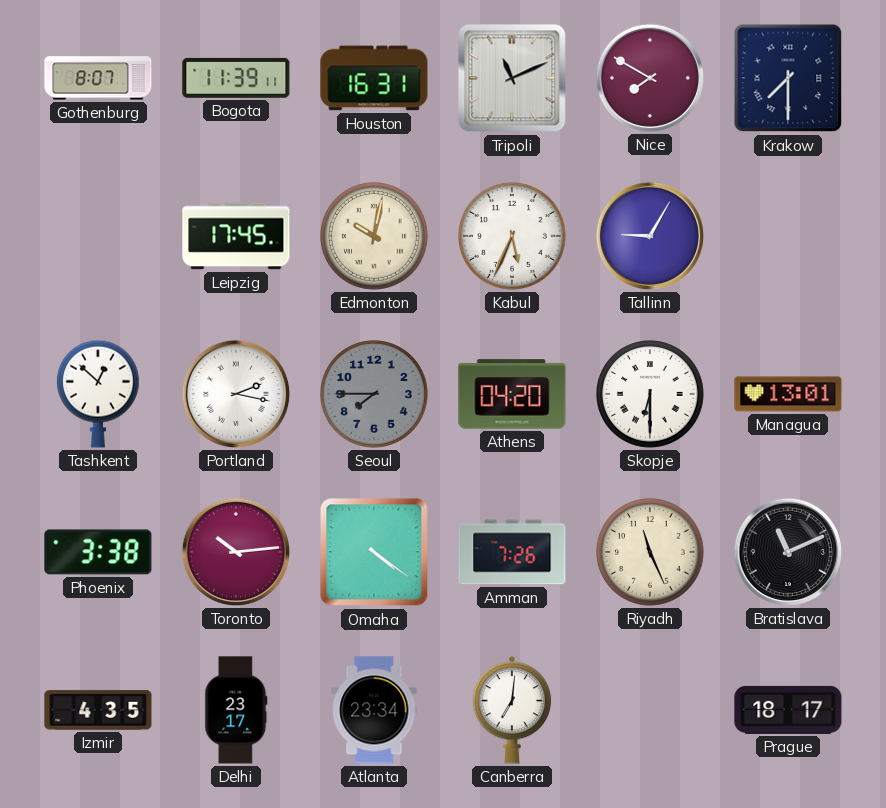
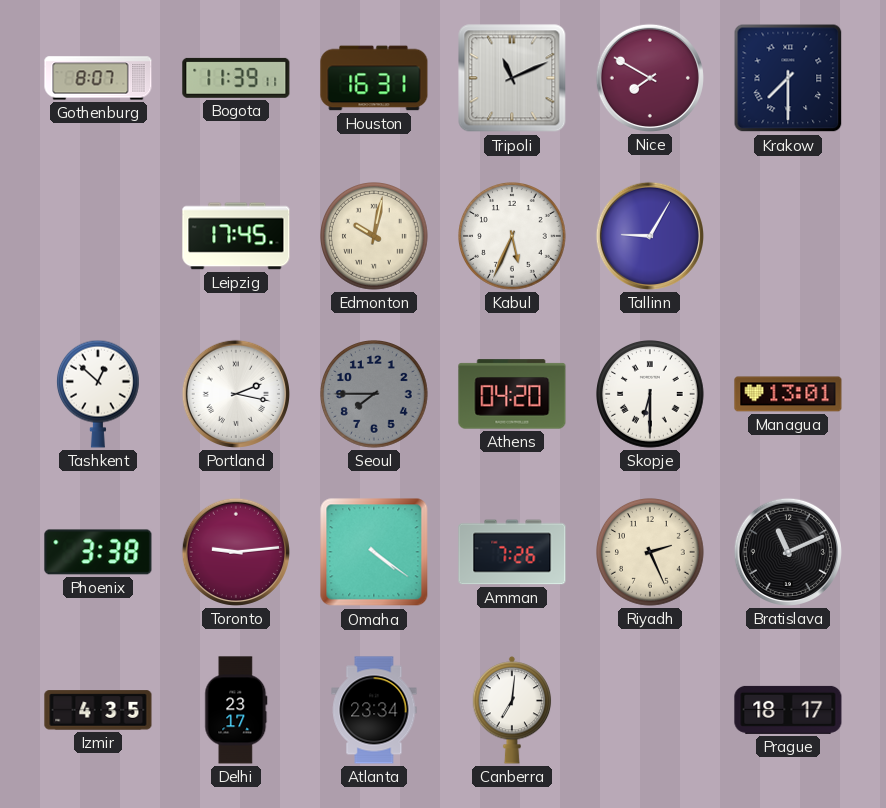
Toronto: 10:14 -> 9:14 (236, 552)
Riyadh: 11:26 -> 2:26 (651, 553)
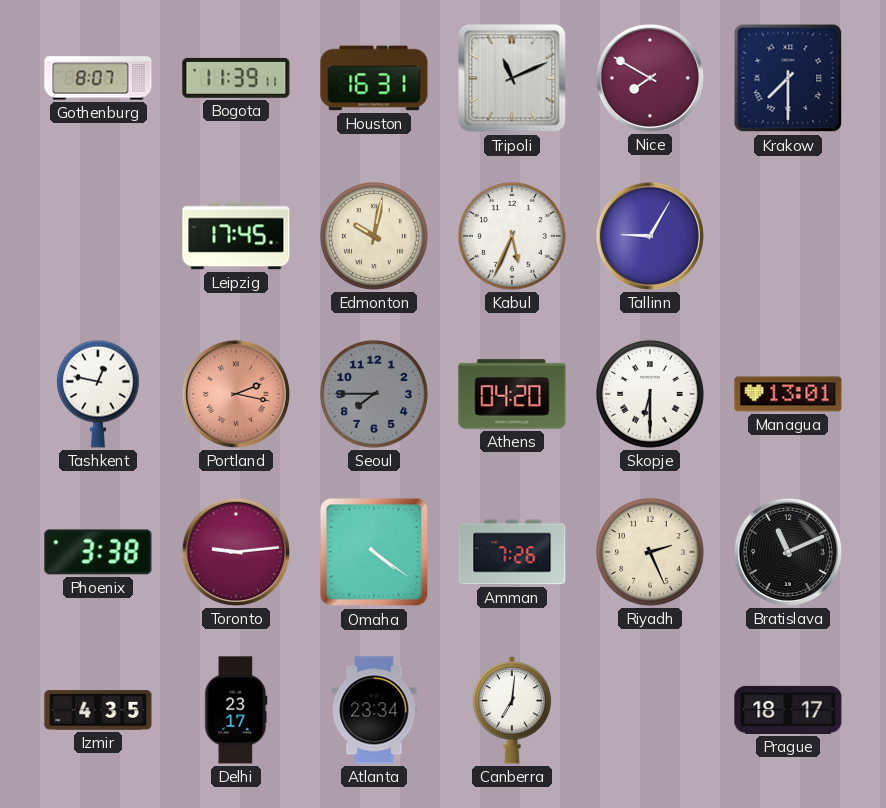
Tashkent: 12:52 -> 12:47 (98, 394)
Portland dial: white -> salmon (236, 394)
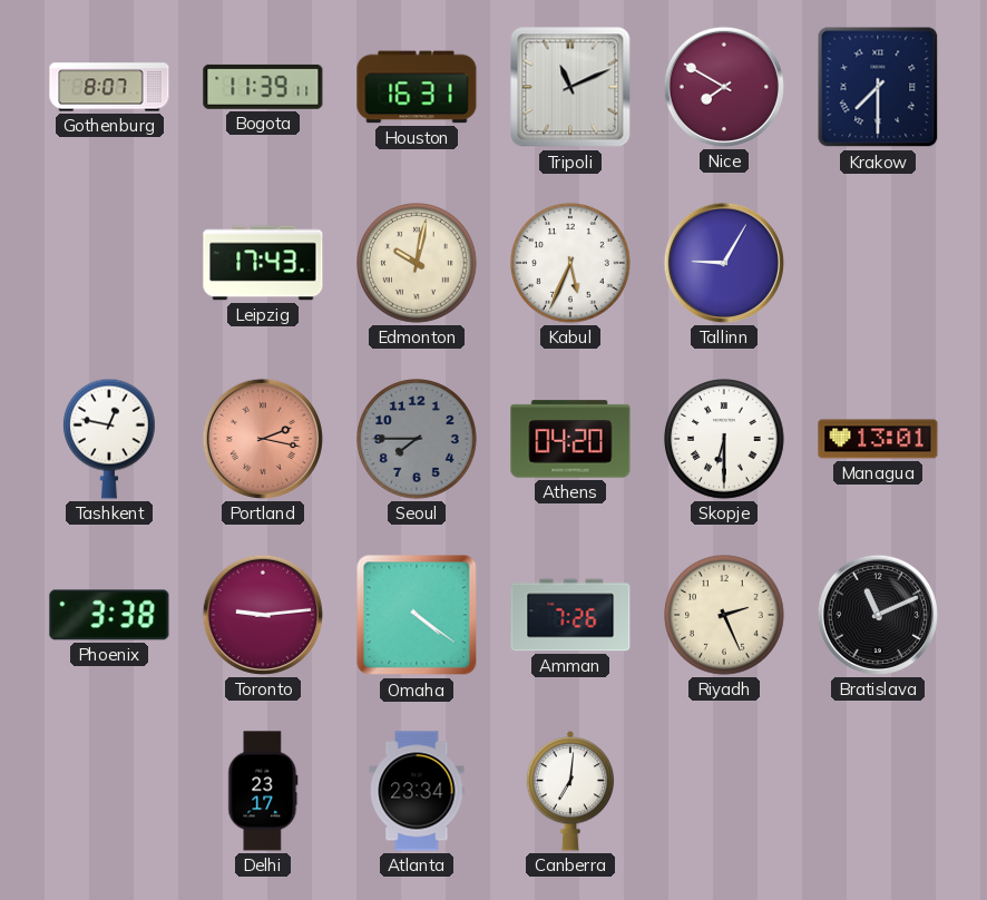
Leipzig: 17:45 -> 17:43 (263, 263)
Izmir: 4:35 -> none (98, 710)
Prague: 18:17 -> none (788, 710)
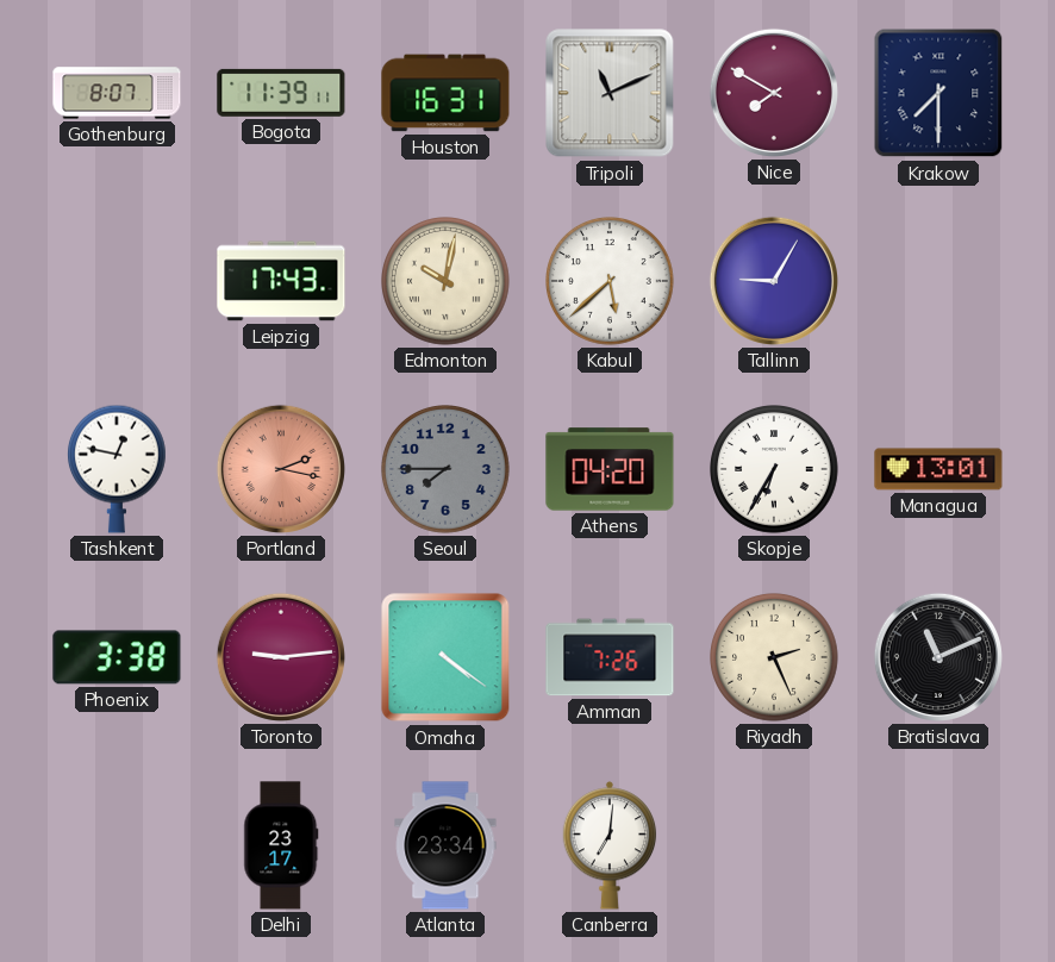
Kabul: 5:34 -> 5:38 (611, 282)
Skopje: 6:30 -> 6:35 (775, 470)
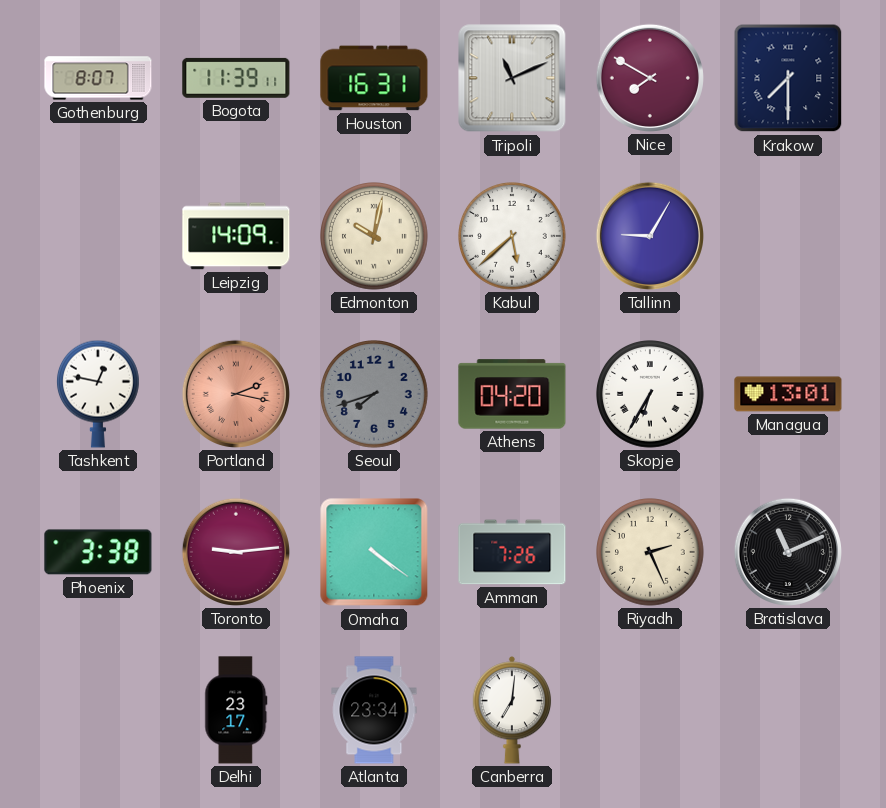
Leipzig: 17:43 -> 14:09 (236, 236)
Seoul: 7:45 -> 7:42 (375, 395)
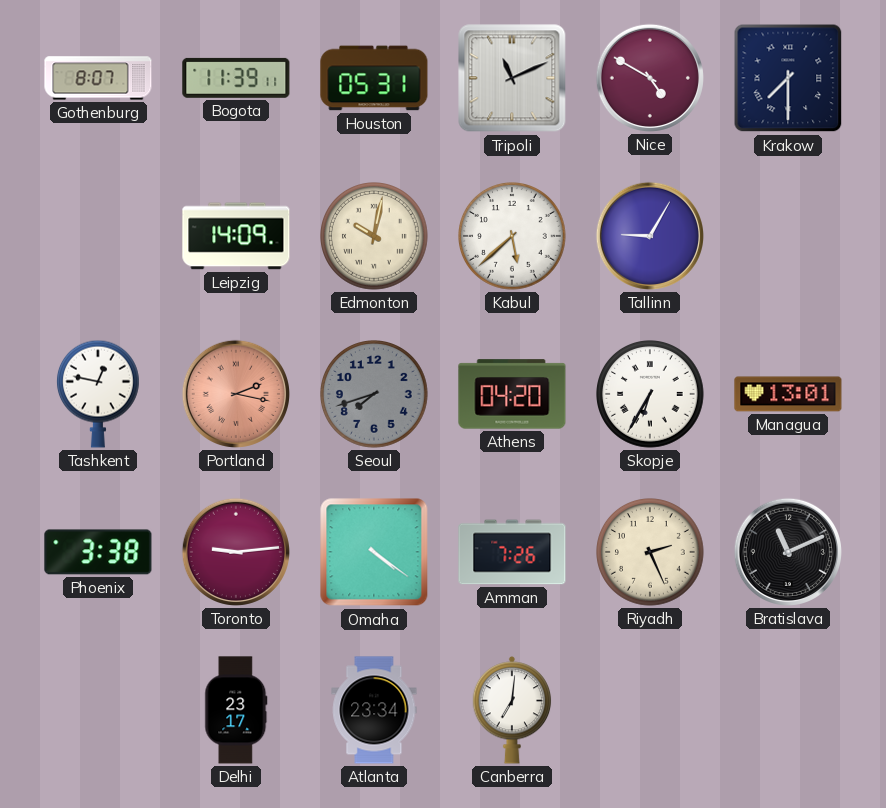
Houston: 16:31 -> 05:31 (374, 78)
Nice: 7:50 -> 4:50 (650, 78)
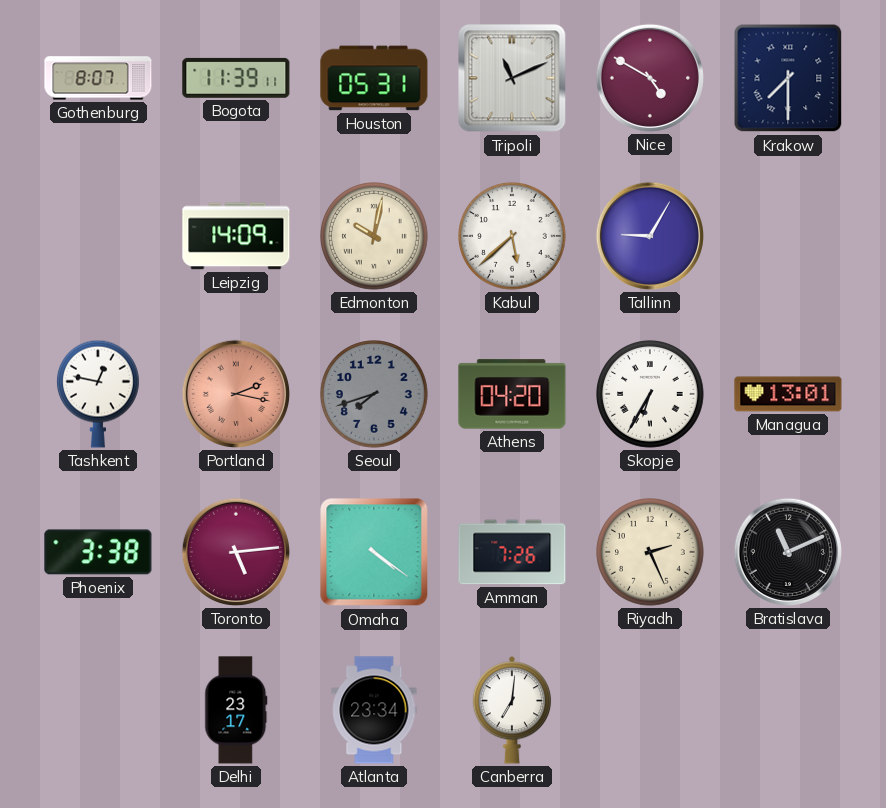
Toronto: 9:14 -> 5:14 (236, 552)
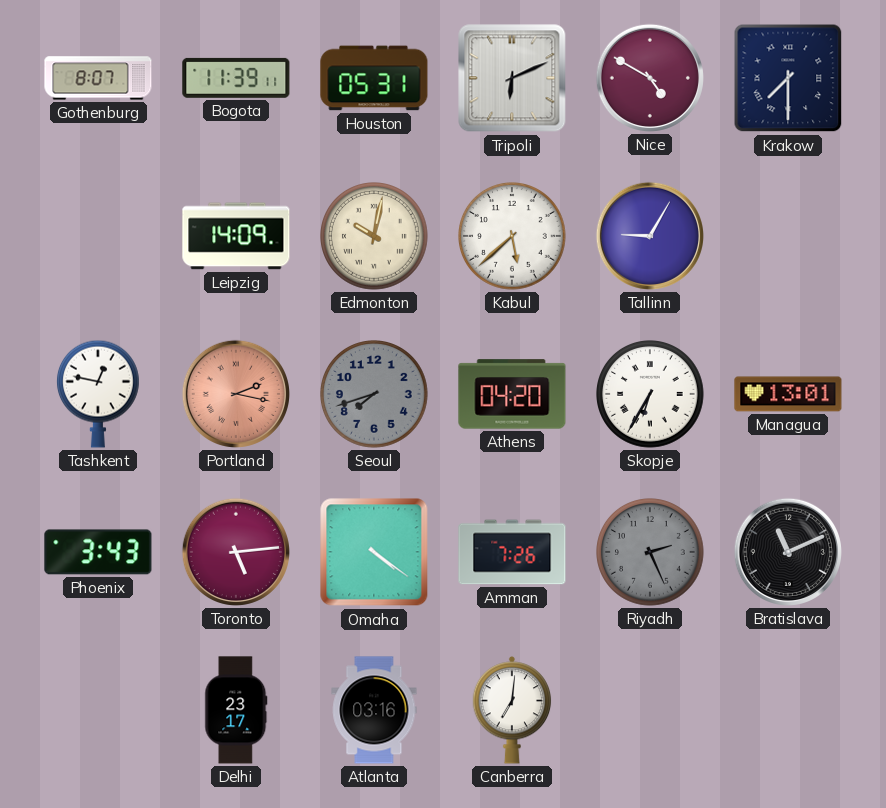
Tripoli: 11:11 -> 6:11 (512, 78)
Phoenix: 3:38 -> 3:43 (98, 552)
Riyadh dial: cream -> grey (651, 553)
Atlanta: 23:34 -> 03:16 (374, 710)
